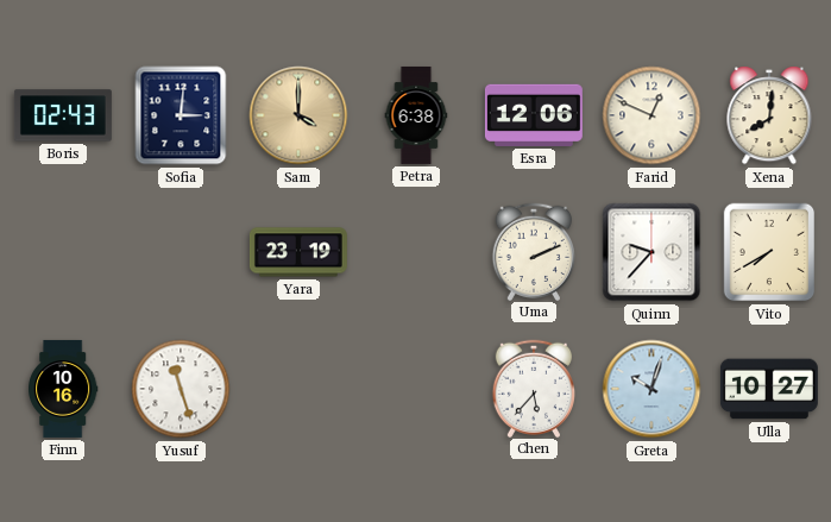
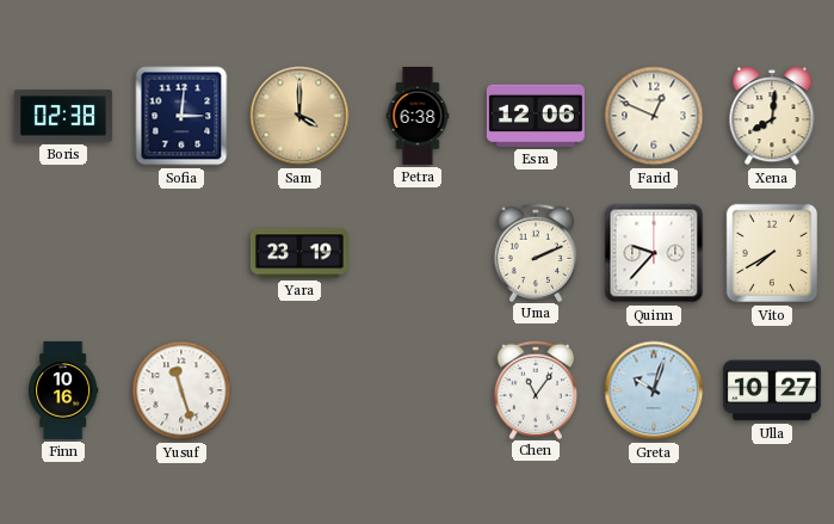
Boris: 02:43 -> 02:38 (63, 116)
Chen: 5:37 -> 11:06 (535, 389)
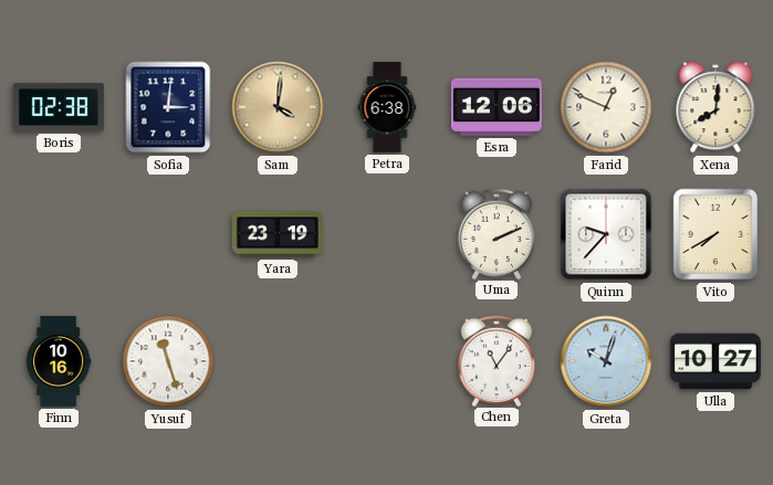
Sam: 4:00 -> 4:01 (278, 107)
